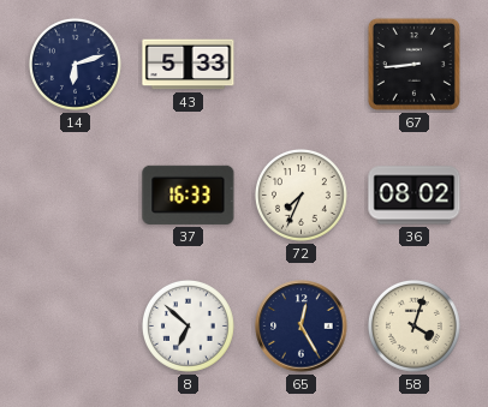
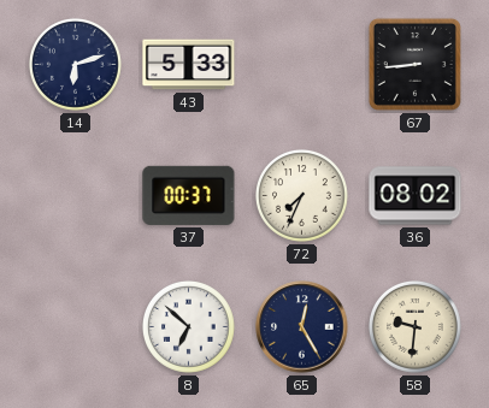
37: 16:33 -> 00:37 (189, 195)
58: 4:03 -> 9:31 (414, 326)
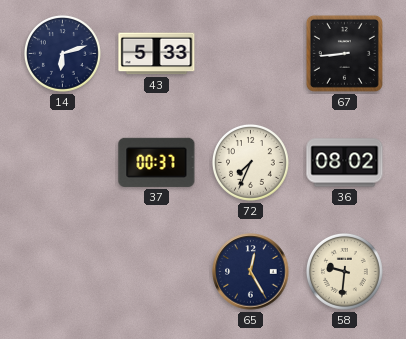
8: 6:52 -> none (188, 326)
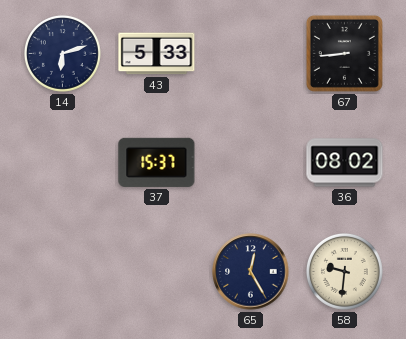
37: 00:37 -> 15:37 (157, 162)
72: 7:34 -> none (250, 162)
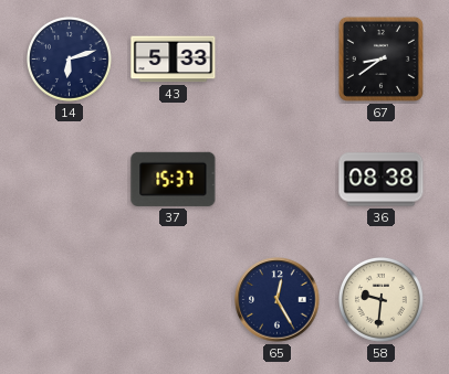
67: 8:44 -> 8:39 (380, 58)
36: 08:02 -> 08:38 (382, 180)
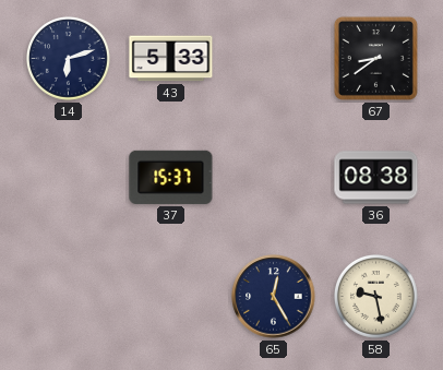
58: 9:31 -> 9:28 (375, 296)
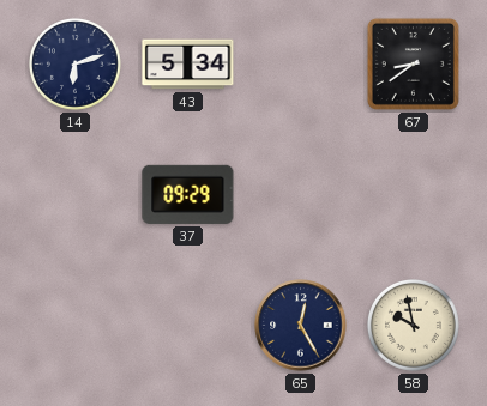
43: 5:33 -> 5:34 (188, 65)
37: 15:37 -> 09:29 (188, 194)
36: 08:38 -> none (376, 178)
58: 9:28 -> 9:58 (413, 325)
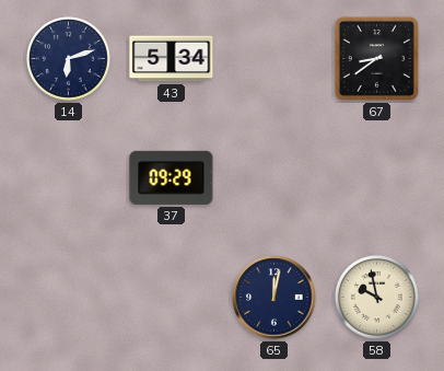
65: 12:25 -> 12:02 (274, 298)
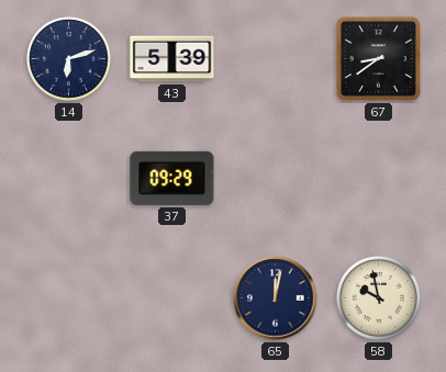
43: 5:34 -> 5:39 (172, 59)
